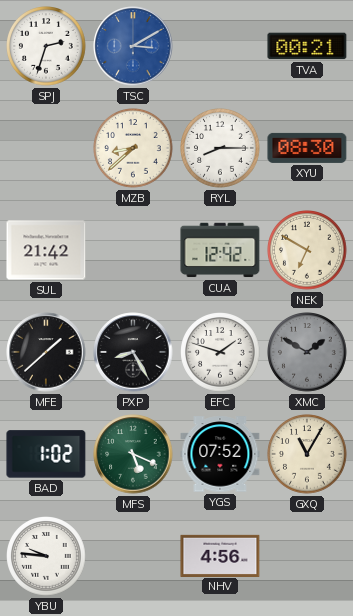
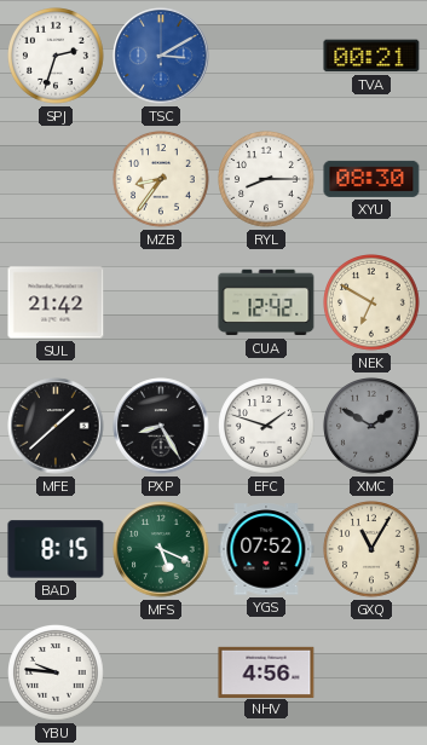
MZB: 8:38 -> 8:36 (162, 180)
BAD: 1:02 -> 8:15 (56, 549)
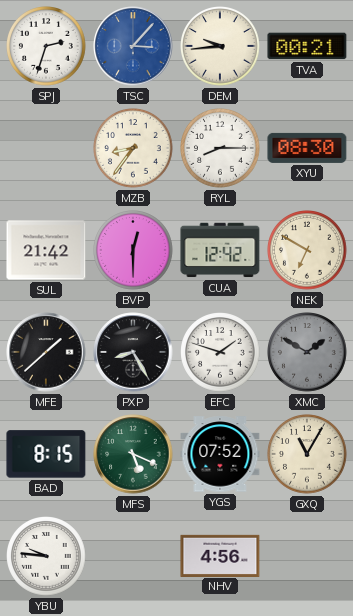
TSC: 3:10 -> 3:07 (133, 46)
DEM: none -> 9:44 (221, 47)
BVP: none -> 12:30 (134, 251)
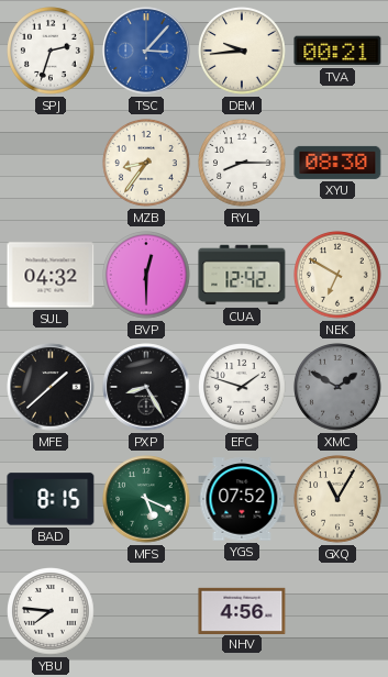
SUL: 21:42 -> 04:32 (51, 275)
YBU: 9:46 -> 7:46 (52, 612)
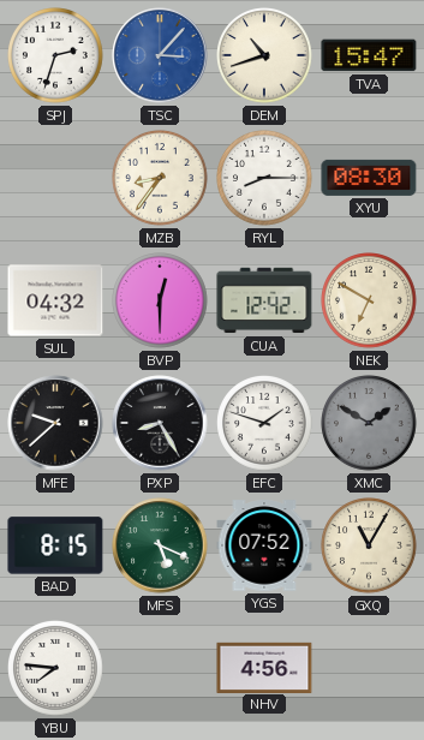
DEM: 9:44 -> 10:42 (265, 56)
TVA: 00:21 -> 15:47 (369, 55)
MFE: 1:38 -> 9:38 (55, 423)
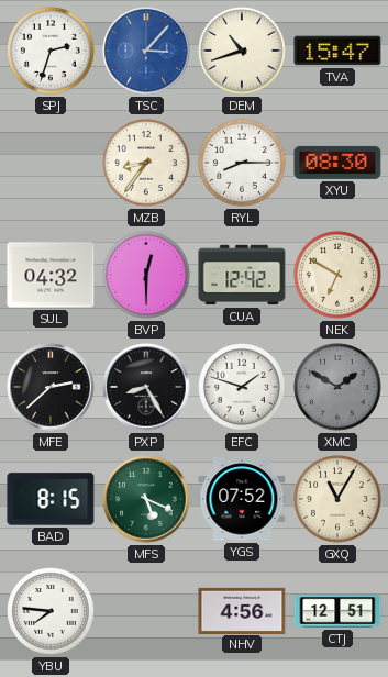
MFE: 9:38 -> 2:38 (51, 387)
CTJ: none -> 12:51 (337, 611)
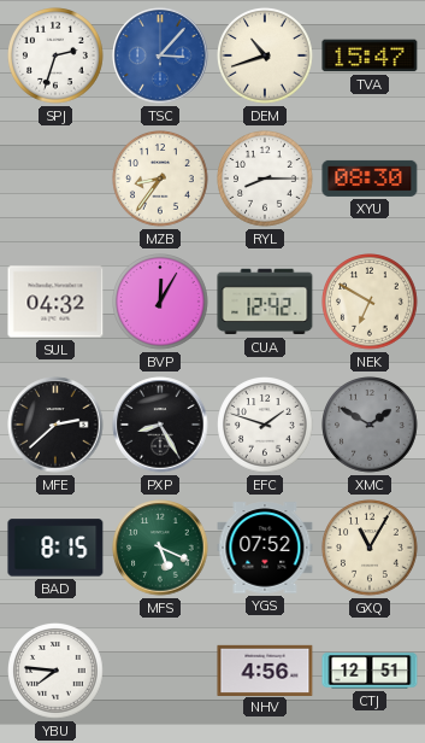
BVP: 12:30 -> 12:05 (161, 303)
